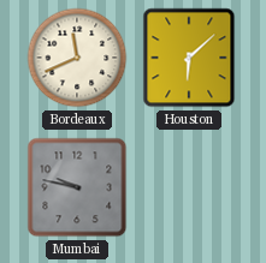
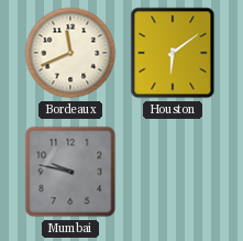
Houston: 6:08 -> 6:09 (173, 53)
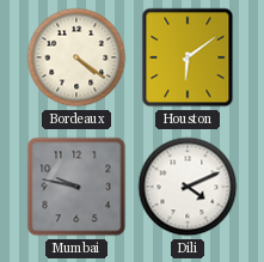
Bordeaux: 11:41 -> 4:21 (76, 57)
Dili: none -> 4:11 (188, 187)
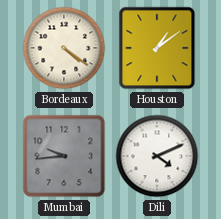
Houston: 6:09 -> 1:09 (157, 48)
Mumbai: 9:47 -> 9:44 (64, 156)
